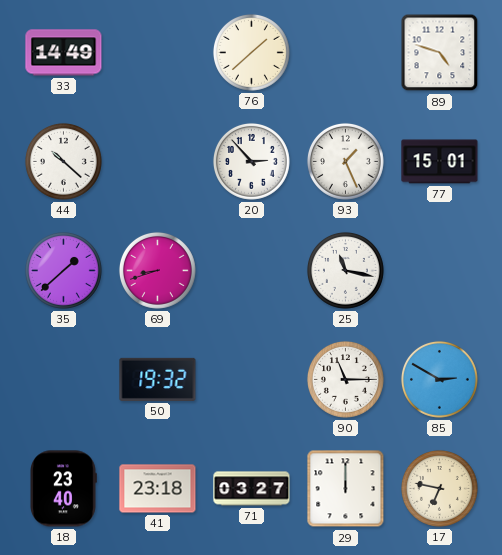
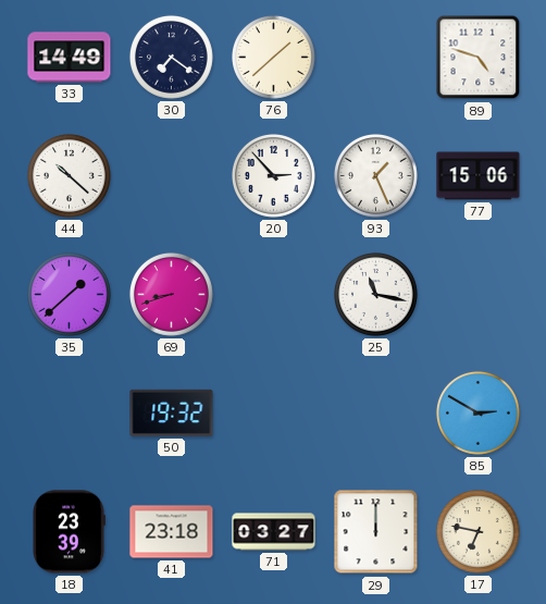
30: none -> 7:21 (171, 57)
77: 15:01 -> 15:06 (479, 176)
90: 11:15 -> none (345, 379)
18: 23:40 -> 23:39 (69, 532)
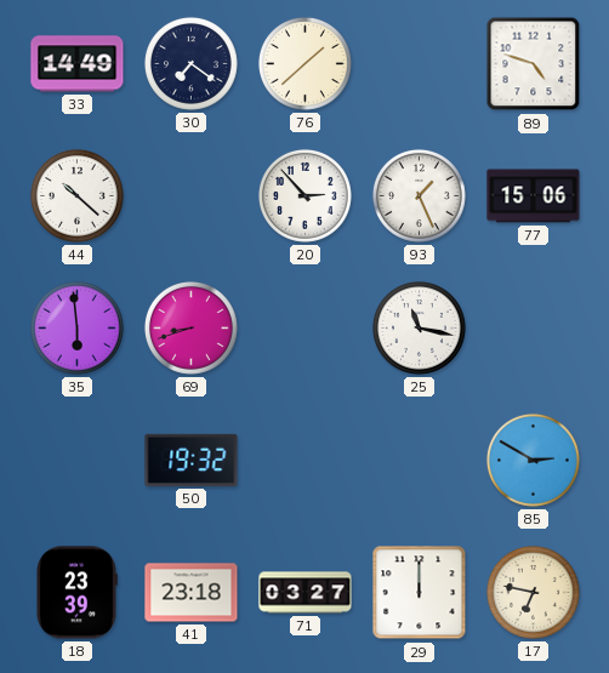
35: 1:38 -> 5:59 (76, 327)
